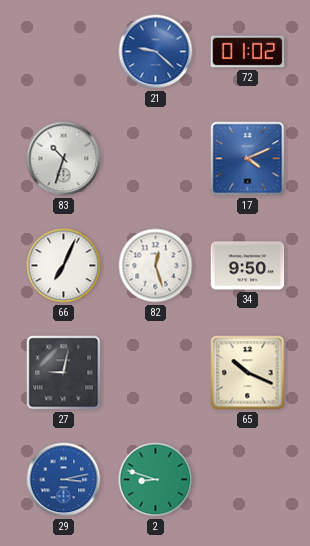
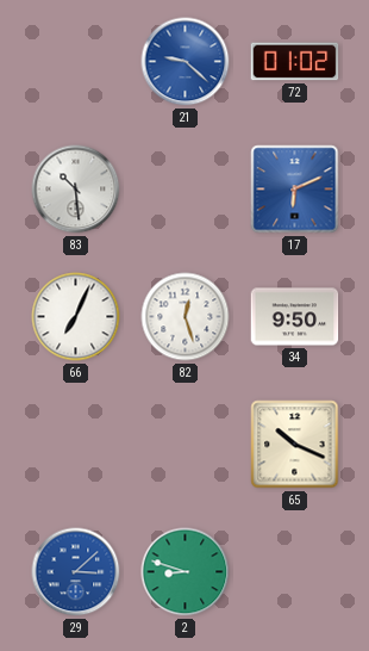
83: 10:33 -> 10:29 (76, 190)
17: 4:11 -> 6:11 (295, 190)
27: 9:02 -> none (64, 373)
29: 3:13 -> 3:08 (76, 572)
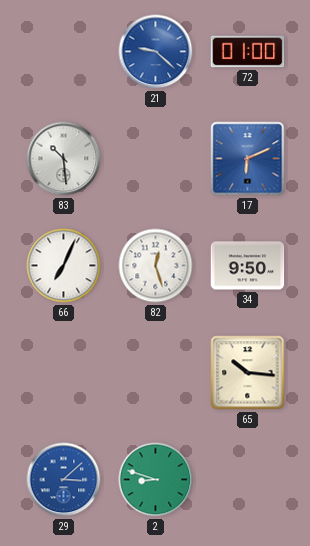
72: 01:02 -> 01:00 (248, 52)
65: 10:19 -> 10:16 (248, 373)
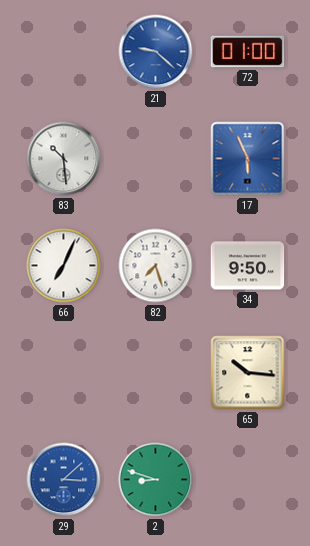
17: 6:11 -> 5:56 (248, 159)
82: 12:27 -> 7:27 (156, 266)
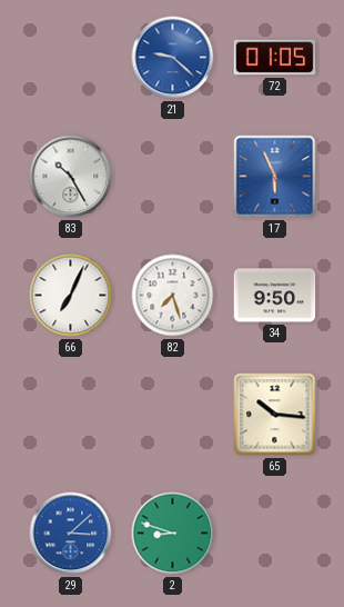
72: 01:00 -> 01:05 (275, 58)
83: 10:29 -> 10:25 (71, 177)
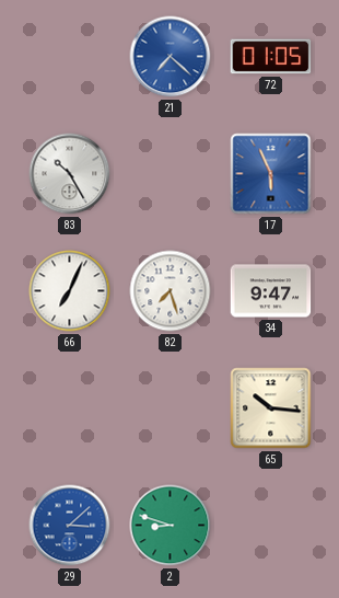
21: 9:22 -> 7:22 (171, 57)
34: 9:50 -> 9:47 (271, 291)
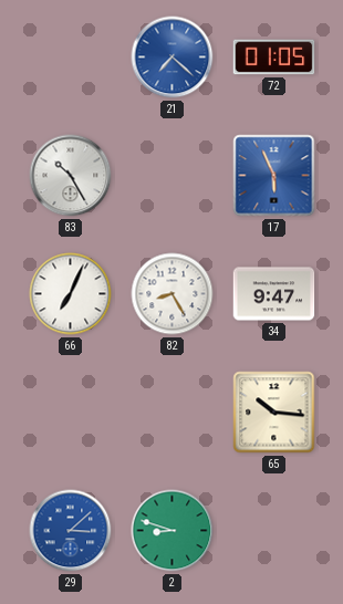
82: 7:27 -> 8:25 (173, 294)
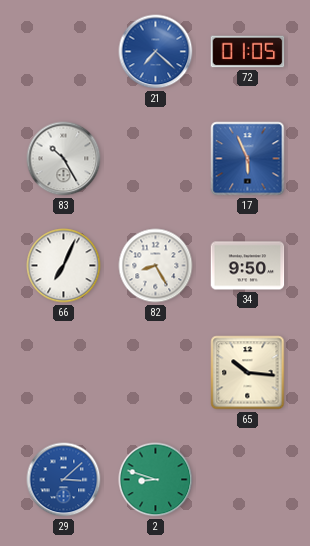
34: 9:47 -> 9:50 (248, 266)
